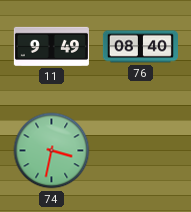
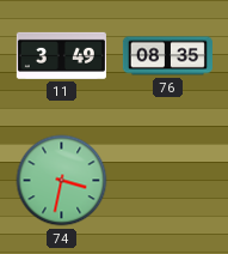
11: 9:49 -> 3:49 (61, 55)
76: 08:40 -> 08:35 (167, 56)
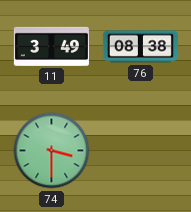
76: 08:35 -> 08:38 (140, 47)
74: 3:32 -> 3:30 (52, 151)
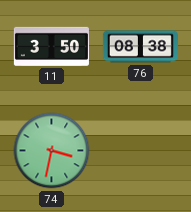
11: 3:49 -> 3:50 (51, 46)
74: 3:30 -> 3:32 (52, 151)
